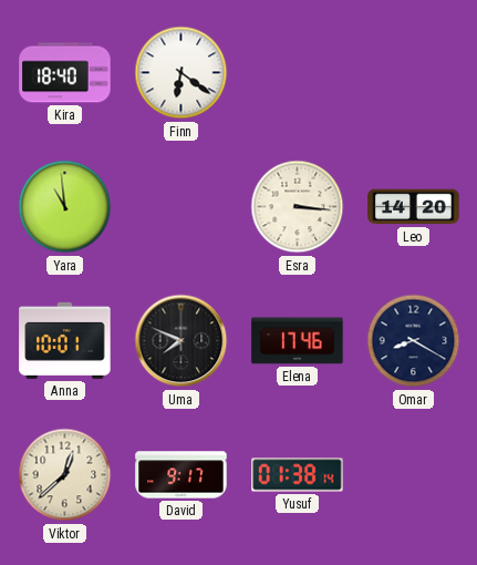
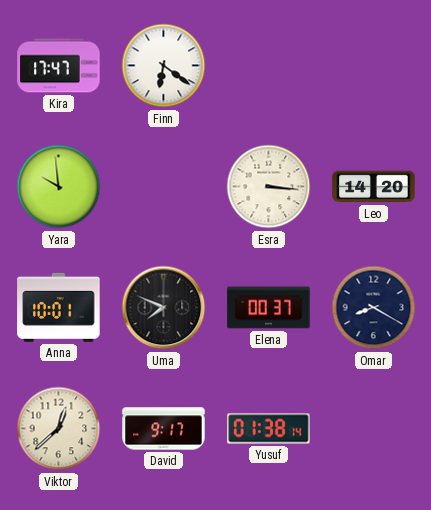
Kira: 18:40 -> 17:47 (59, 66)
Yara: 10:59 -> 9:59 (59, 187)
Elena: 17:46 -> 00:37 (269, 308)
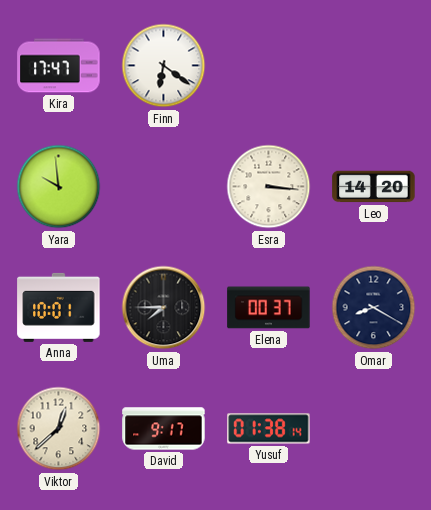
Uma: 7:49 -> 7:45 (164, 308)
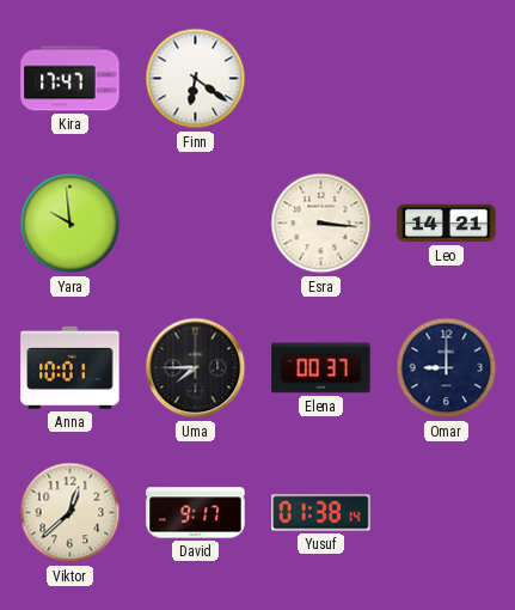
Leo: 14:20 -> 14:21 (447, 224)
Omar: 8:20 -> 9:00 (447, 368)
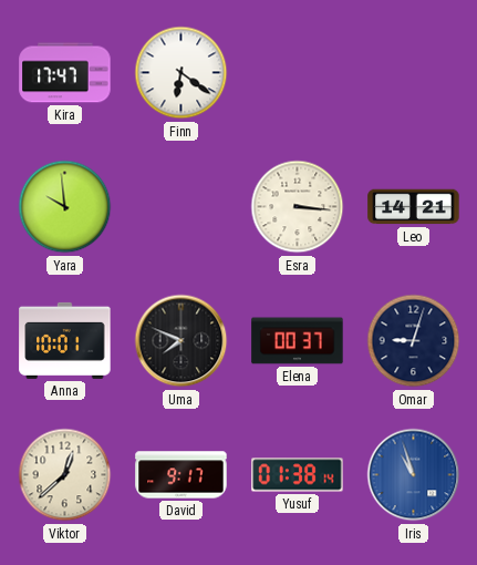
Uma: 7:45 -> 7:49 (182, 341)
Omar: 9:00 -> 9:03 (414, 341)
Iris: none -> 10:57 (414, 475)
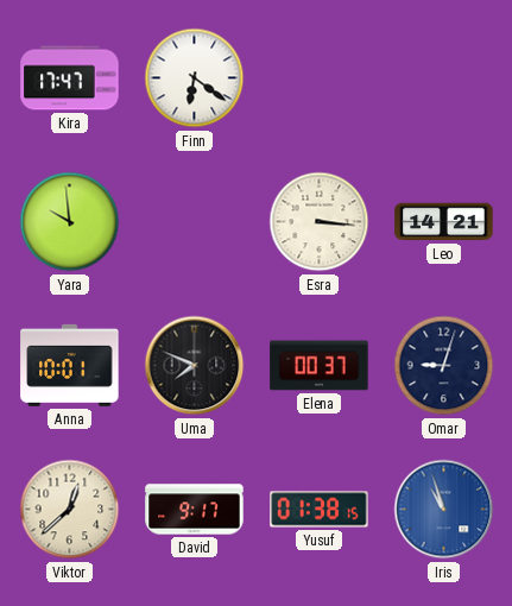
Yusuf: 01:38:14 -> 01:38:15 (320, 510)
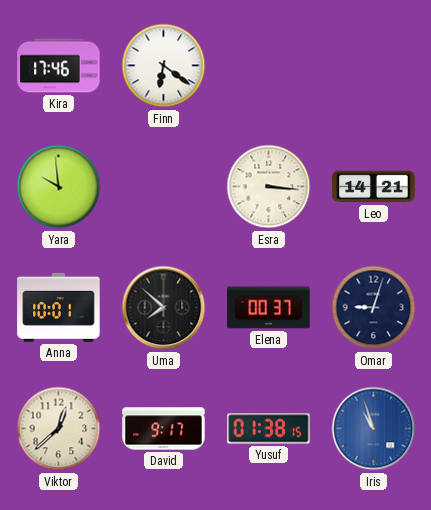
Kira: 17:47 -> 17:46 (59, 66)
Uma: 7:49 -> 7:52 (164, 308)
